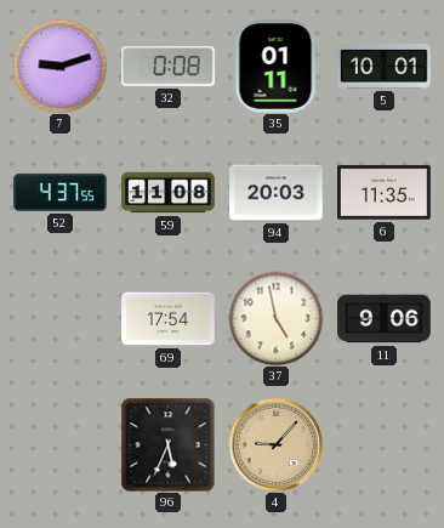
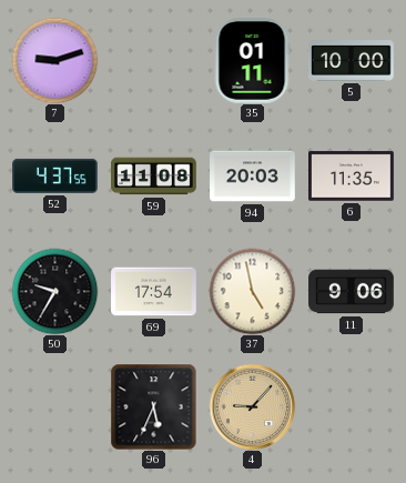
32: 0:08 -> none (169, 67)
5: 10:01 -> 10:00 (352, 61)
50: none -> 9:35 (54, 291)
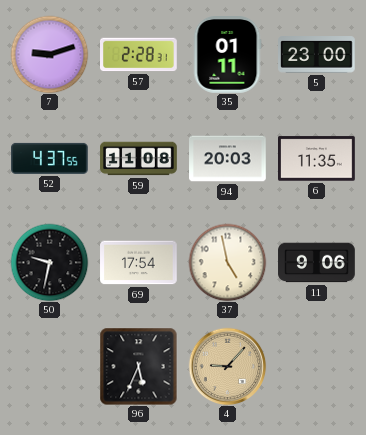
57: none -> 2:28 (139, 55)
5: 10:00 -> 23:00 (317, 55)
50: 9:35 -> 9:32 (49, 262)
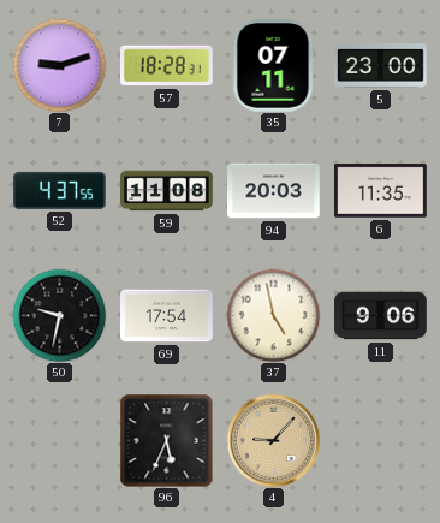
57: 2:28 -> 18:28 (167, 66)
35: 01:11 -> 07:11 (273, 66)
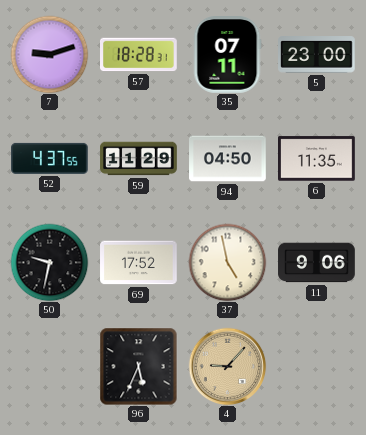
59: 11:08 -> 11:29 (139, 159)
94: 20:03 -> 04:50 (228, 159)
69: 17:54 -> 17:52 (139, 263)
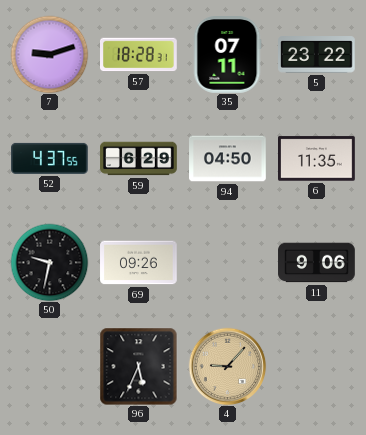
5: 23:00 -> 23:22 (317, 55)
59: 11:29 -> 6:29 (139, 159)
69: 17:52 -> 09:26 (139, 263)
37: 4:58 -> none (227, 262)
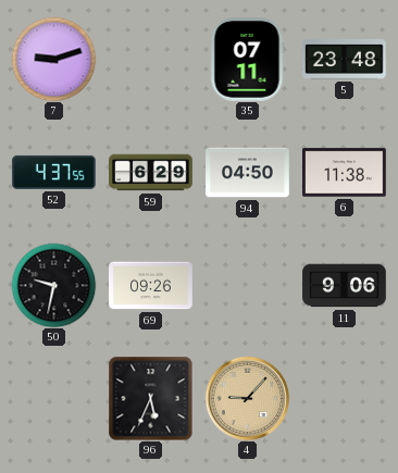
57: 18:28 -> none (139, 55)
5: 23:22 -> 23:48 (345, 60)
6: 11:35 -> 11:38 (345, 173)
